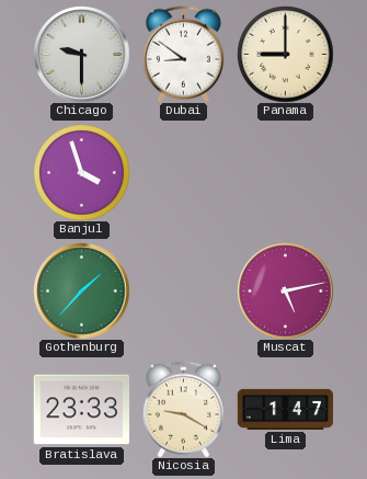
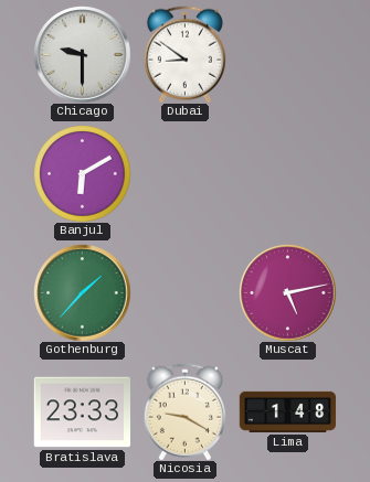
Panama: 9:00 -> none (285, 54)
Banjul: 3:57 -> 6:10 (82, 173)
Lima: 1:47 -> 1:48 (287, 411)
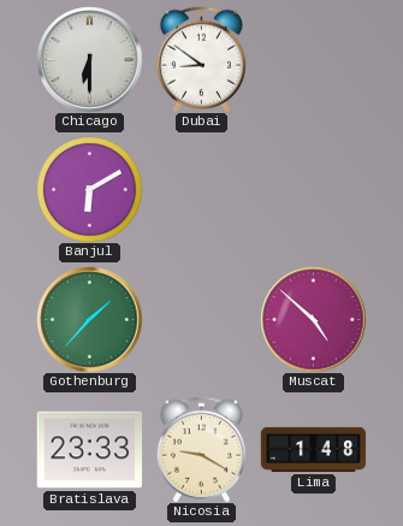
Chicago: 9:30 -> 6:30 (89, 59)
Muscat: 5:13 -> 4:52 (313, 319)
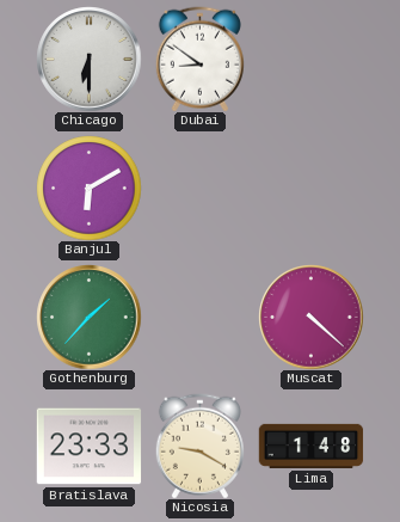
Muscat: 4:52 -> 4:22 (310, 317)
